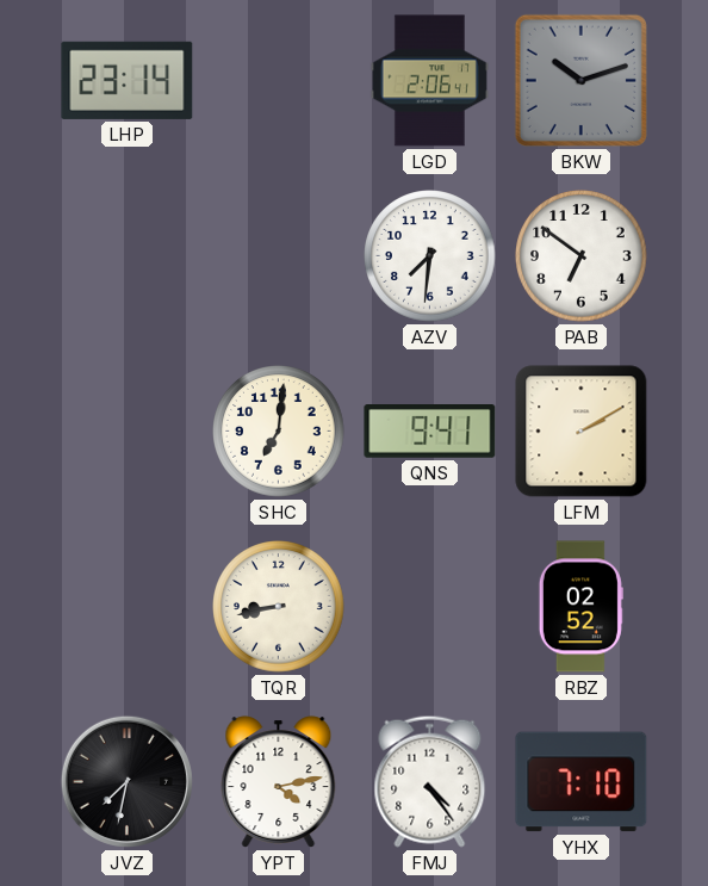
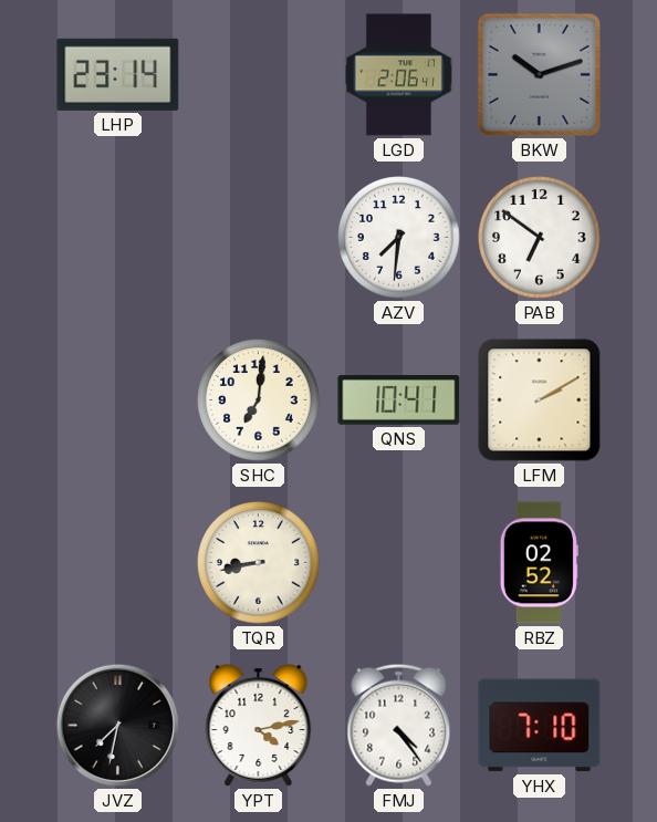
QNS: 9:41 -> 10:41 (399, 400)
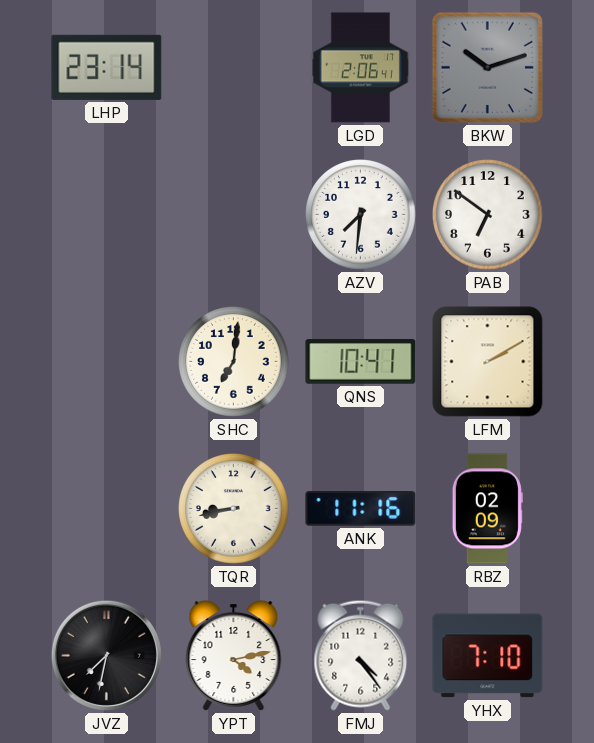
ANK: none -> 11:16 (361, 509)
RBZ: 02:52 -> 02:09 (487, 509)
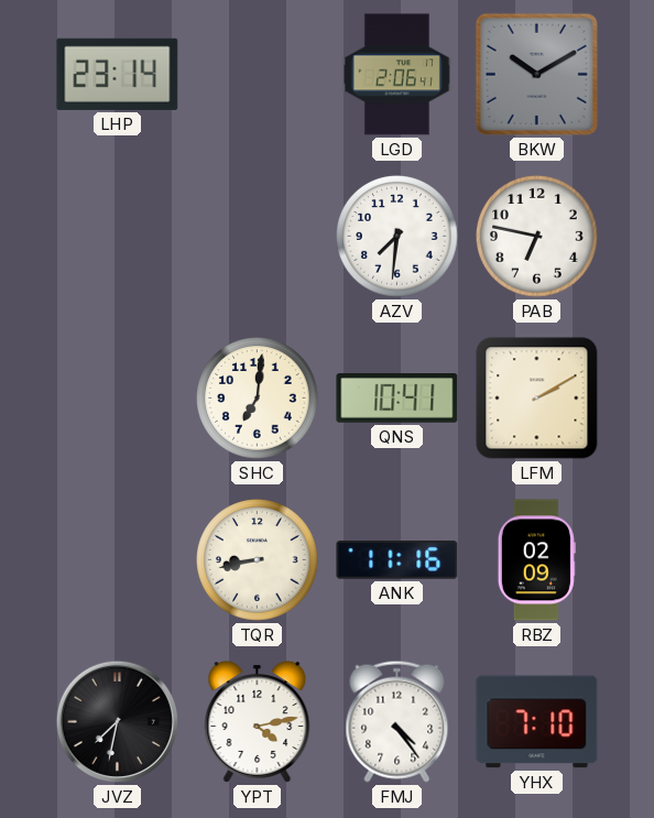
BKW: 10:12 -> 10:10 (536, 74)
PAB: 6:51 -> 6:47 (537, 237)
